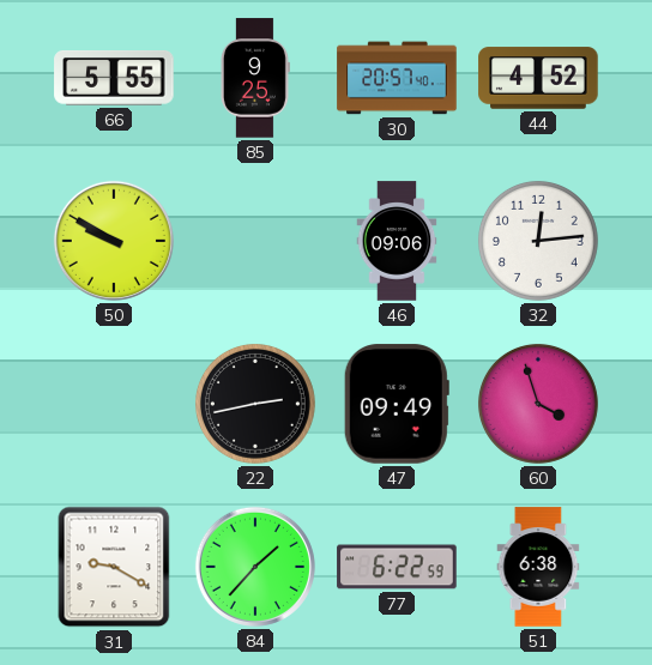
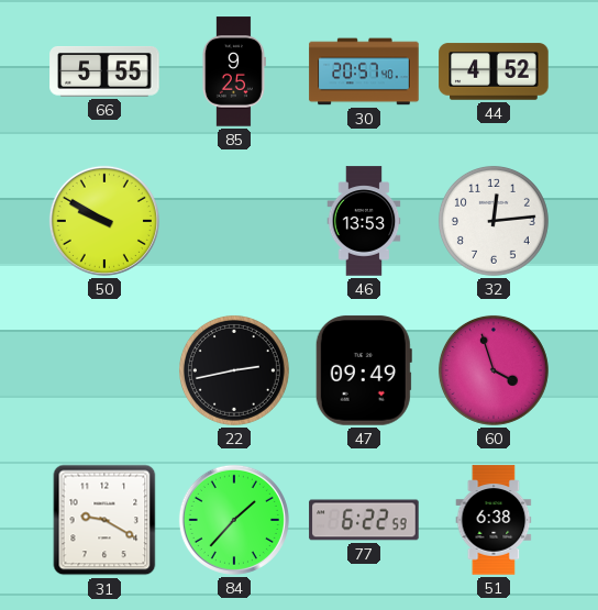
46: 09:06 -> 13:53 (364, 221)
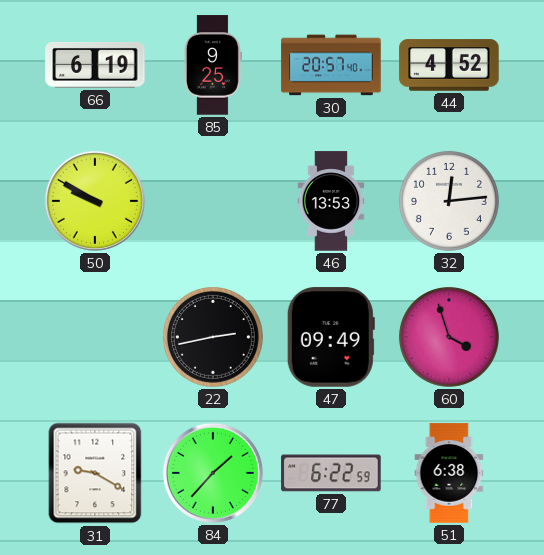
66: 5:55 -> 6:19 (95, 66)
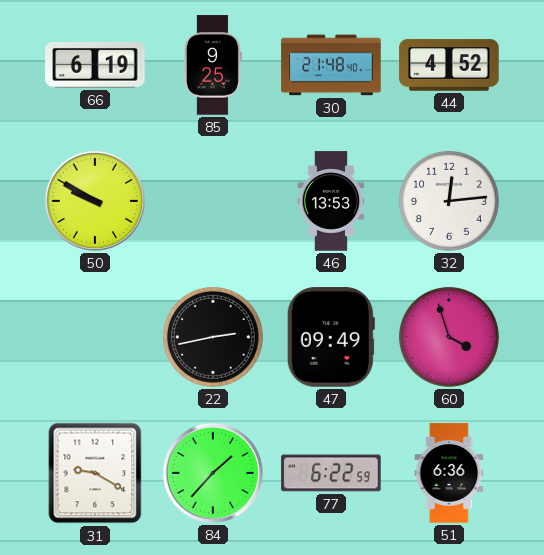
30: 20:57 -> 21:48 (331, 65)
51: 6:38 -> 6:36 (449, 473)
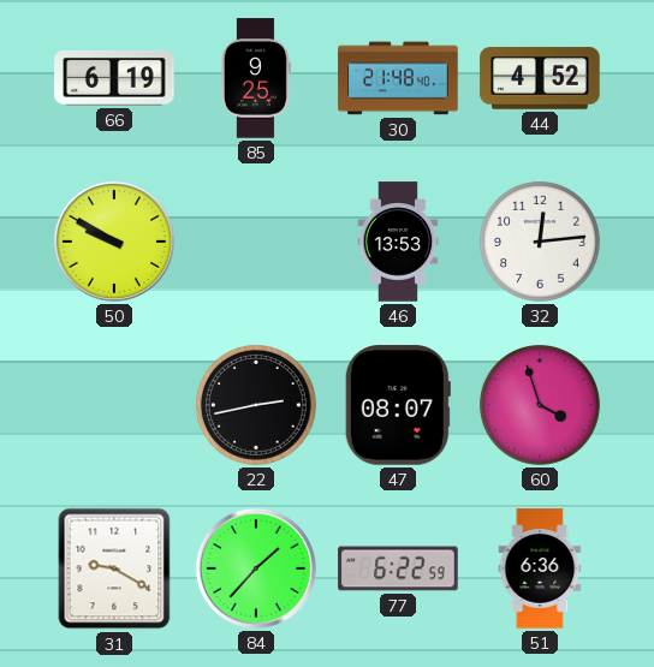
47: 09:49 -> 08:07 (398, 405)
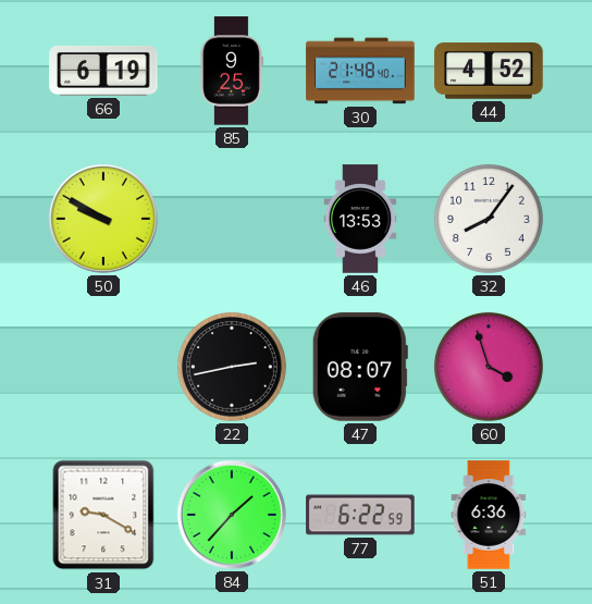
32: 12:14 -> 8:06 (489, 219)
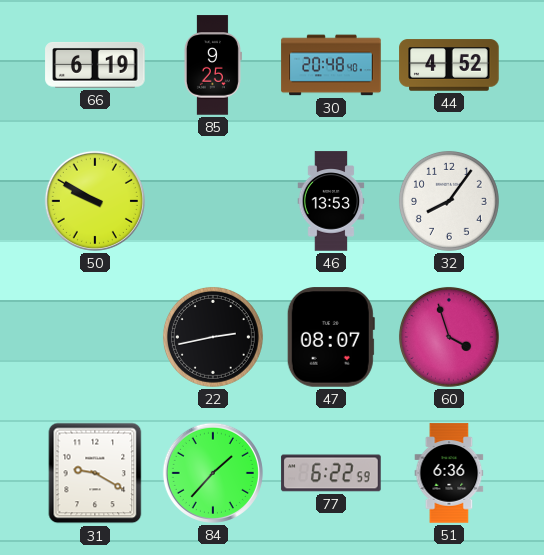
30: 21:48 -> 20:48 (331, 65)
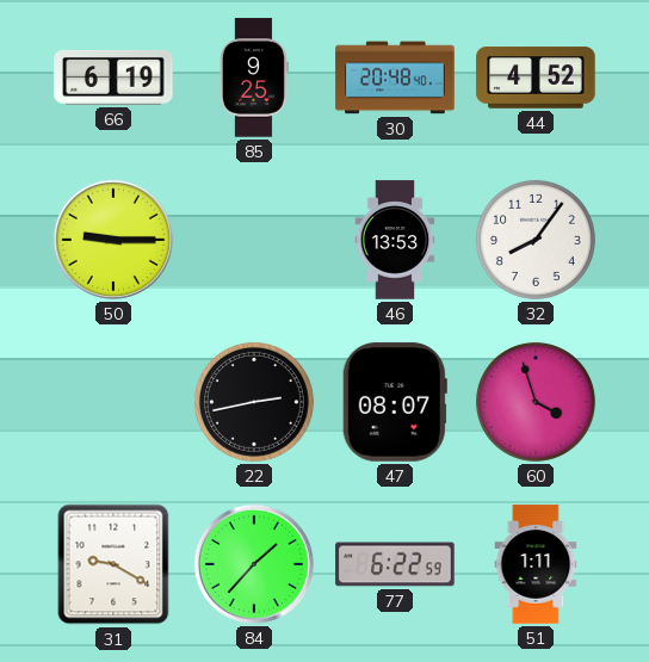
50: 9:50 -> 9:15 (113, 240)
51: 6:36 -> 1:11 (536, 564)
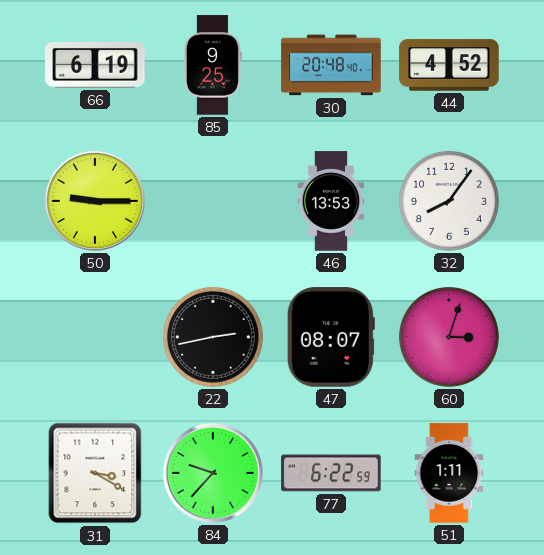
60: 3:57 -> 3:03 (449, 337)
31: 9:20 -> 3:20 (95, 473)
84: 1:37 -> 9:37 (213, 473)
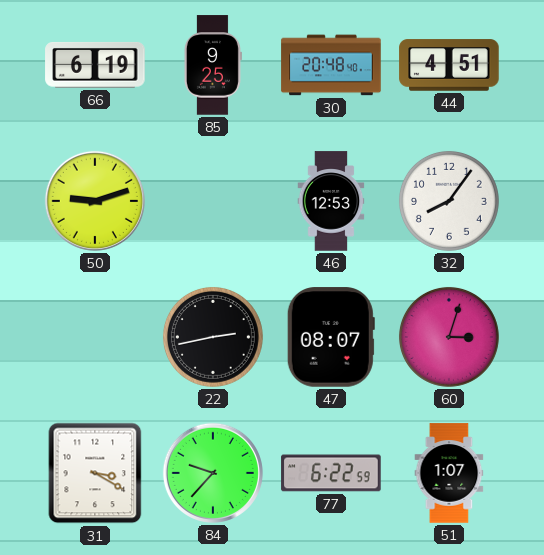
44: 4:52 -> 4:51 (449, 65)
50: 9:15 -> 9:12 (95, 201)
46: 13:53 -> 12:53 (331, 201)
51: 1:11 -> 1:07 (449, 473)
